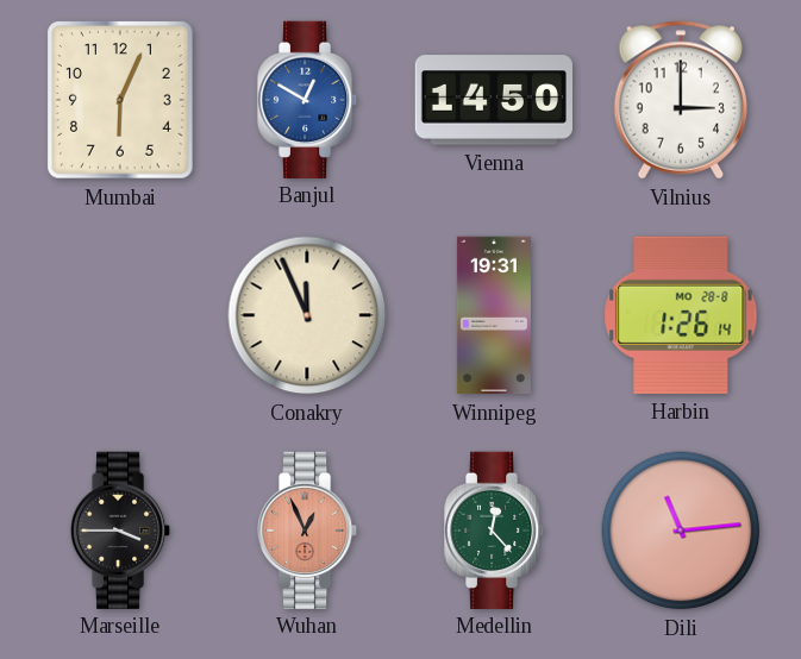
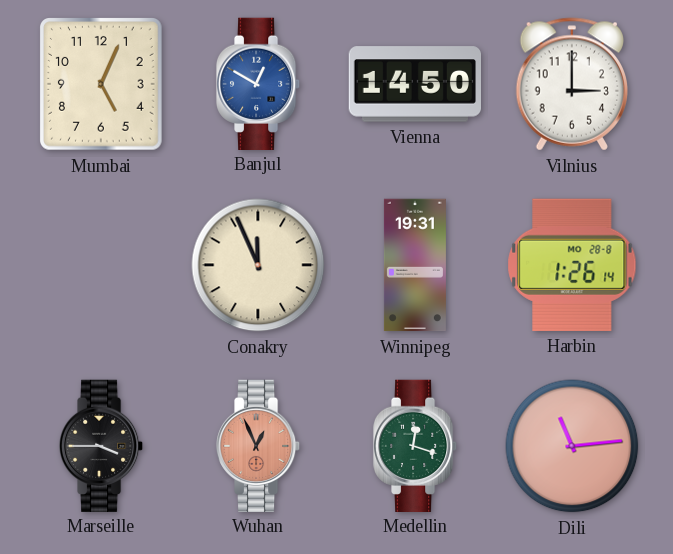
Mumbai: 6:04 -> 5:04 (102, 85)
Medellin: 12:23 -> 12:18 (415, 445)
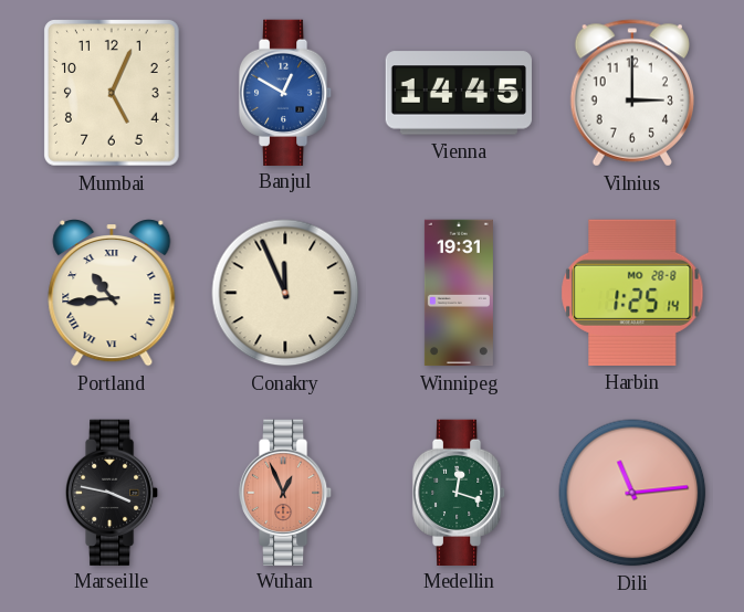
Vienna: 14:50 -> 14:45 (458, 93)
Portland: none -> 10:44 (112, 294)
Harbin: 1:26 -> 1:25 (632, 293)
Marseille: 3:45 -> 3:47 (112, 492)
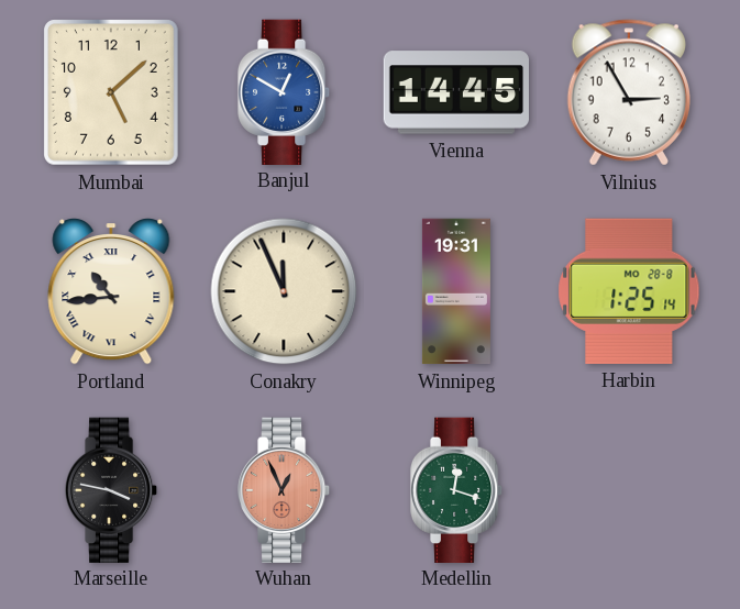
Mumbai: 5:04 -> 5:08 (112, 93)
Vilnius: 3:00 -> 2:55 (628, 92)
Dili: 11:14 -> none (632, 493)
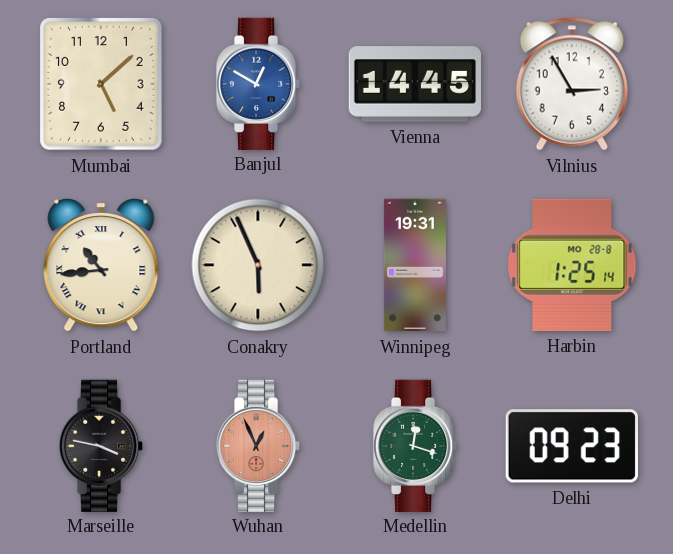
Conakry: 11:56 -> 5:56 (258, 265)
Delhi: none -> 09:23 (572, 446)
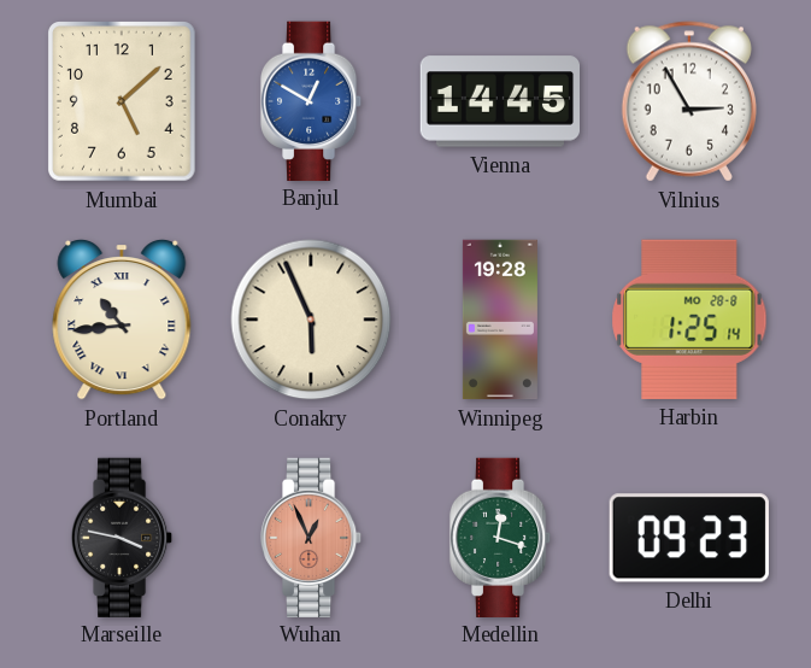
Winnipeg: 19:31 -> 19:28 (500, 320)
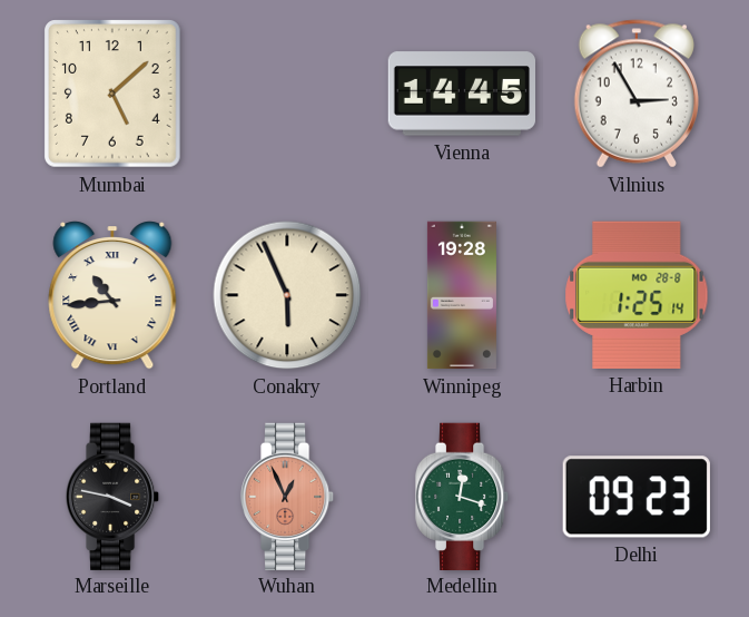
Banjul: 12:50 -> none (311, 100)
